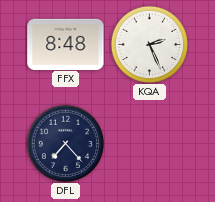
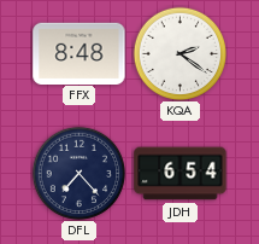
KQA: 2:26 -> 2:21 (179, 53)
JDH: none -> 6:54 (181, 174)
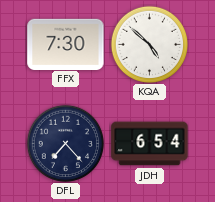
FFX: 8:48 -> 7:30 (66, 44)
KQA: 2:21 -> 4:52 (149, 44)
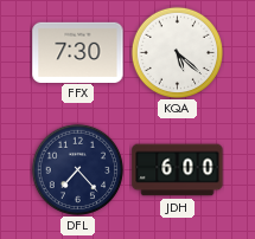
KQA: 4:52 -> 5:22 (177, 52)
JDH: 6:54 -> 6:00 (178, 170)
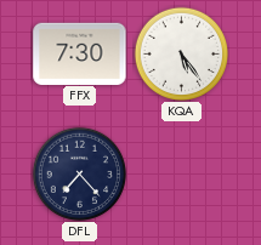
KQA: 5:22 -> 5:24 (181, 53)
JDH: 6:00 -> none (178, 170)
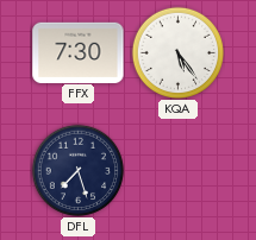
DFL: 7:23 -> 7:27 (77, 170)
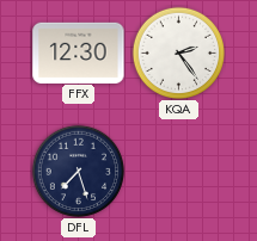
FFX: 7:30 -> 12:30 (79, 52)
KQA: 5:24 -> 2:24 (178, 52)
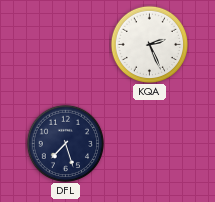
FFX: 12:30 -> none (79, 52)
KQA: 2:24 -> 2:26 (149, 44)
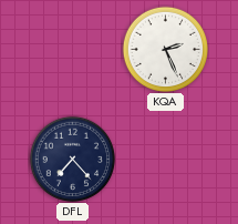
DFL: 7:27 -> 7:23 (72, 159)
